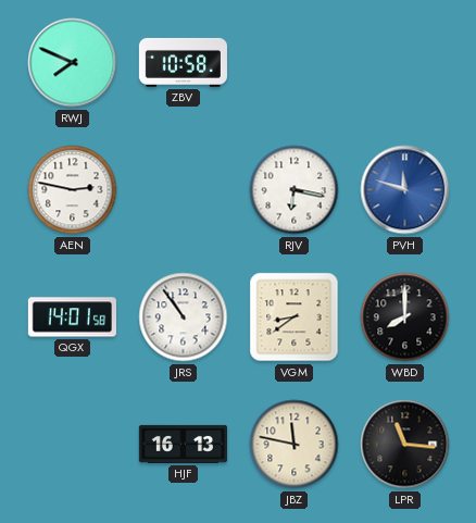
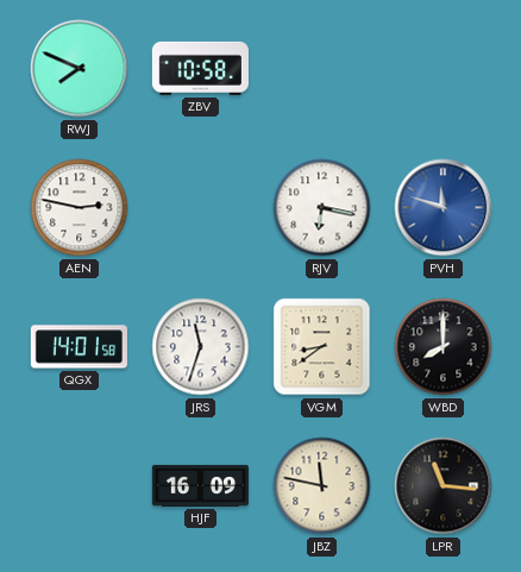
JRS: 10:54 -> 11:33 (201, 347)
HJF: 16:13 -> 16:09 (200, 485)
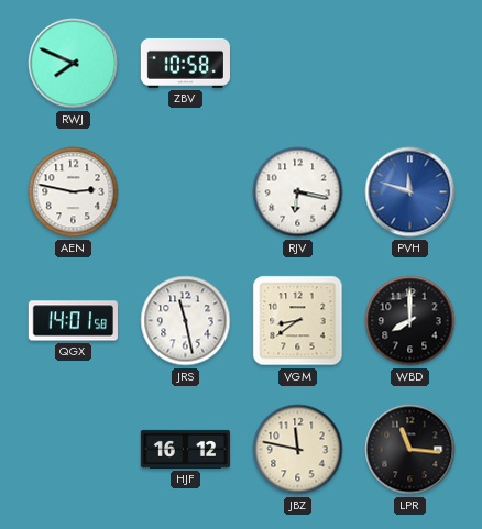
JRS: 11:33 -> 11:28 (186, 321)
HJF: 16:09 -> 16:12 (185, 449)
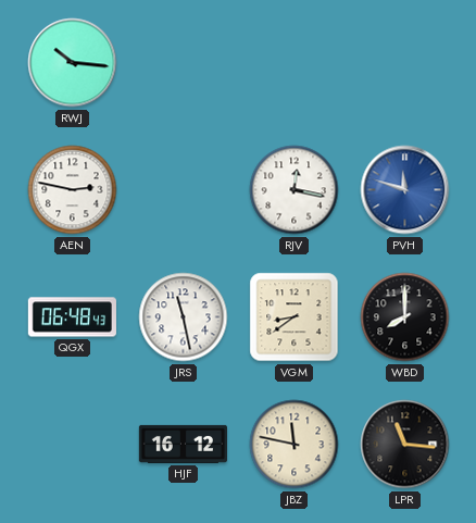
RWJ: 7:49 -> 10:16 (73, 63)
ZBV: 10:58 -> none (185, 63)
RJV: 6:17 -> 12:17 (295, 190)
QGX: 14:01 -> 06:48 (72, 317)
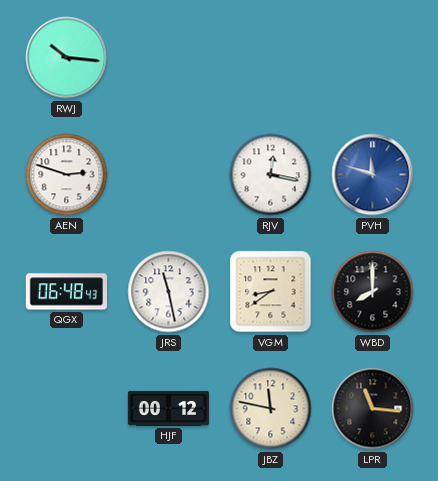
AEN: 2:47 -> 2:48 (67, 175)
HJF: 16:12 -> 00:12 (168, 408)
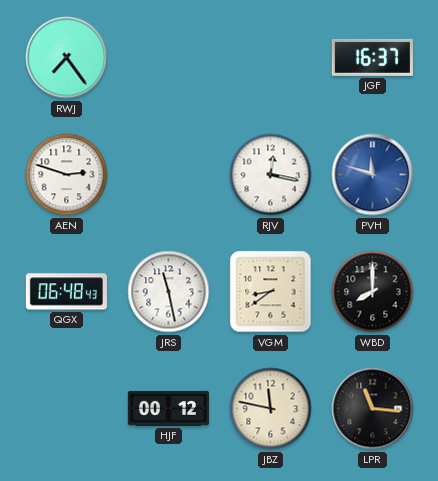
RWJ: 10:16 -> 7:24 (67, 58)
JGF: none -> 16:37 (372, 57)
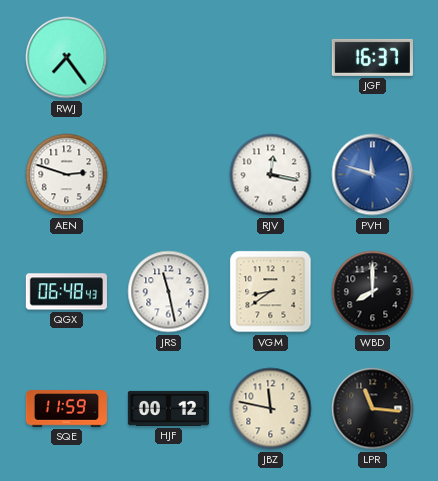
SQE: none -> 11:59 (66, 409)
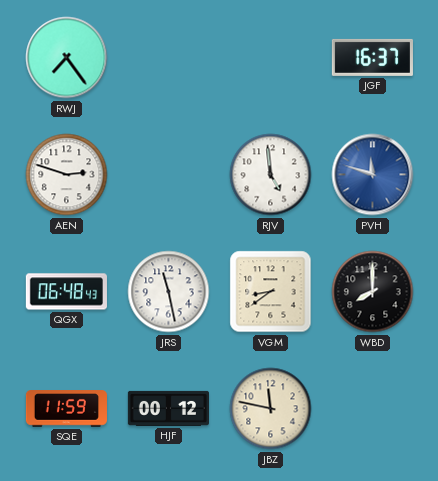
RJV: 12:17 -> 4:59 (271, 175)
LPR: 11:16 -> none (373, 409)
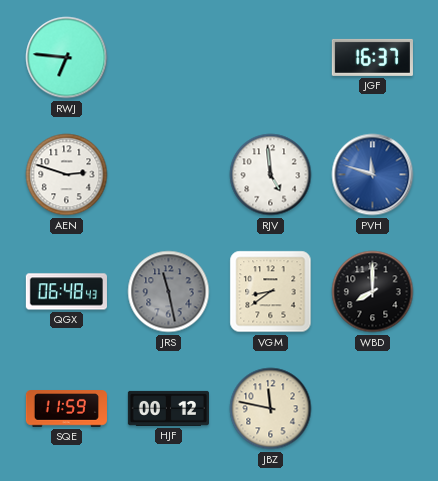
RWJ: 7:24 -> 6:46 (67, 58)
JRS dial: white -> grey (169, 292)
